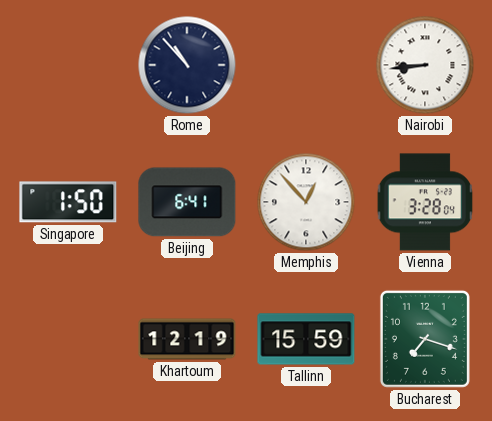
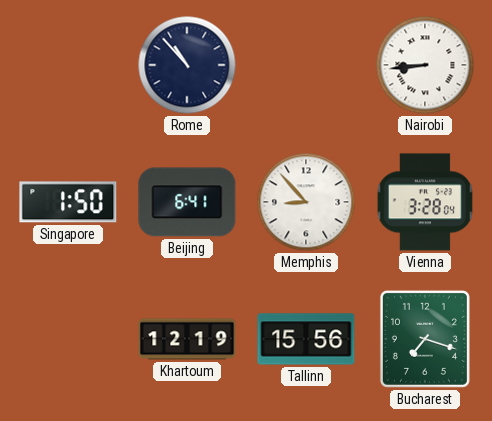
Memphis: 12:53 -> 8:53 (306, 202)
Tallinn: 15:59 -> 15:56 (306, 339)
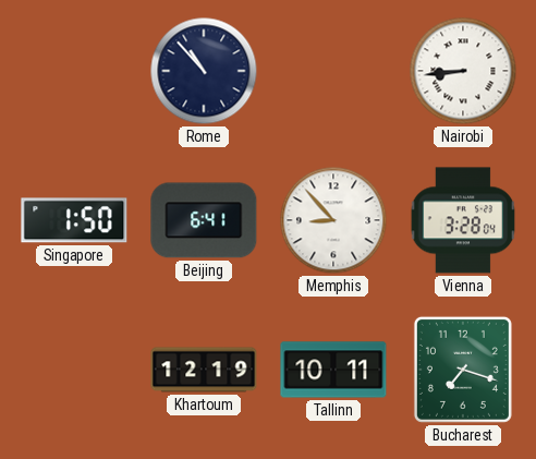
Tallinn: 15:56 -> 10:11 (333, 370)
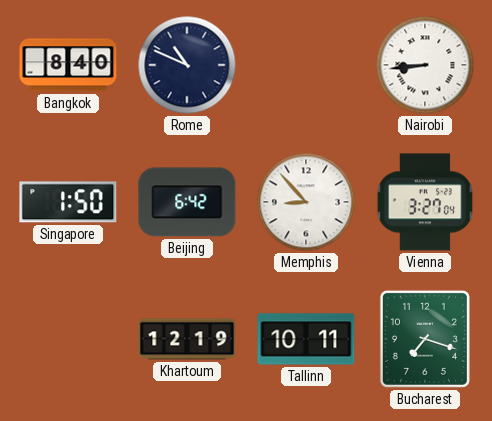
Bangkok: none -> 8:40 (68, 65)
Rome: 10:53 -> 10:49 (187, 65)
Beijing: 6:41 -> 6:42 (187, 202)
Vienna: 3:28 -> 3:27 (425, 202)
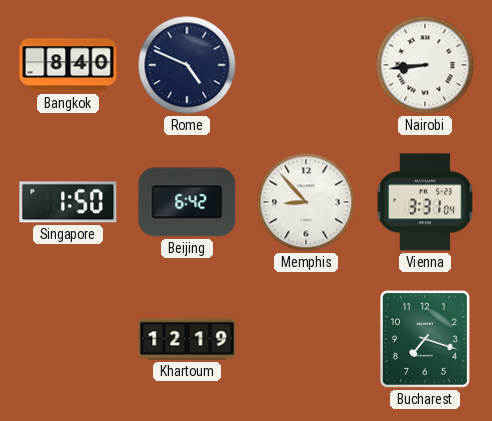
Rome: 10:49 -> 4:49 (187, 65)
Vienna: 3:27 -> 3:31 (425, 202)
Tallinn: 10:11 -> none (306, 339)
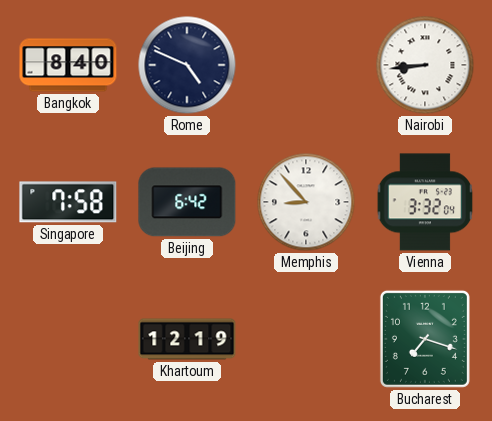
Singapore: 1:50 -> 7:58 (68, 202)
Vienna: 3:31 -> 3:32 (425, 202)
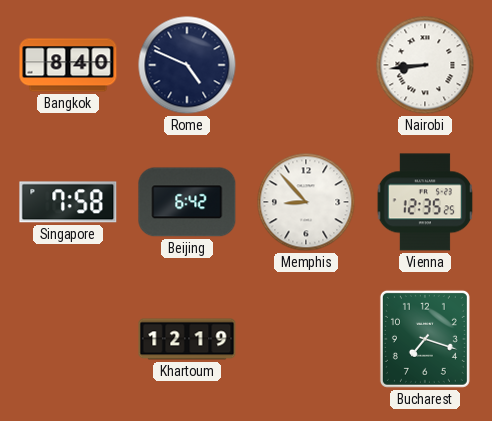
Vienna: 3:32 -> 12:35 (425, 202)
